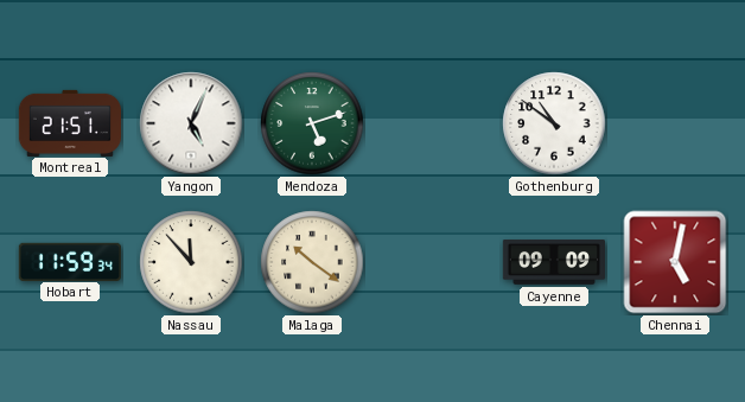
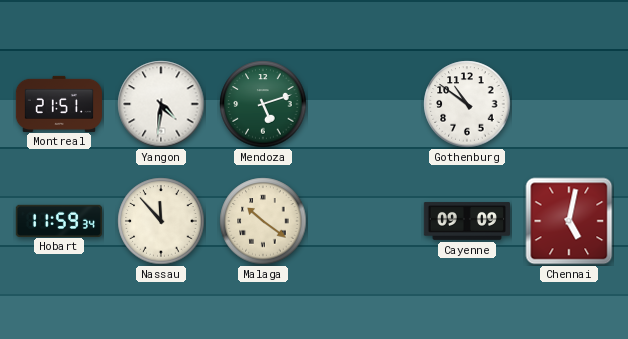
Yangon: 5:04 -> 4:31 (161, 104)
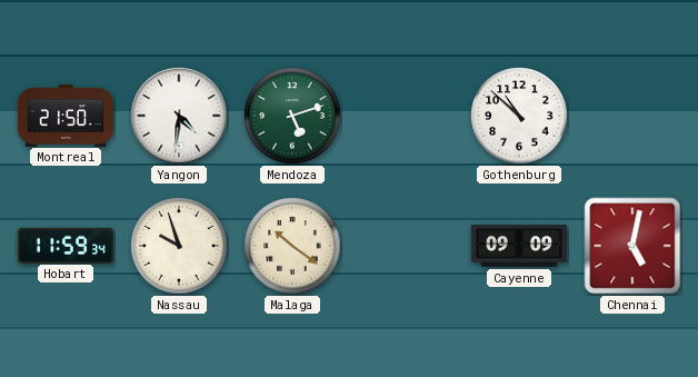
Montreal: 21:51 -> 21:50 (64, 115)
Gothenburg: 10:51 -> 10:52 (519, 116)
Nassau: 11:53 -> 9:57 (179, 246)
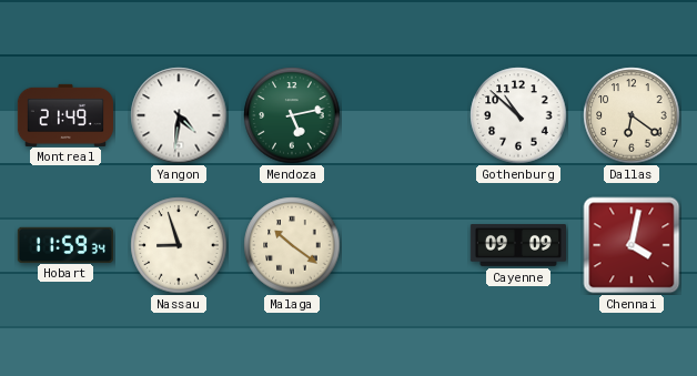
Montreal: 21:50 -> 21:49 (64, 114)
Mendoza: 5:12 -> 5:13 (292, 115)
Dallas: none -> 6:21 (632, 115)
Nassau: 9:57 -> 8:57 (179, 245)
Chennai: 5:02 -> 4:02 (632, 245)
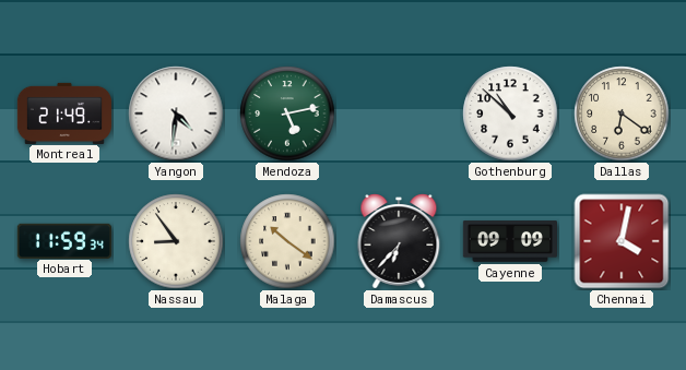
Nassau: 8:57 -> 8:54 (176, 241)
Damascus: none -> 6:37 (399, 241)
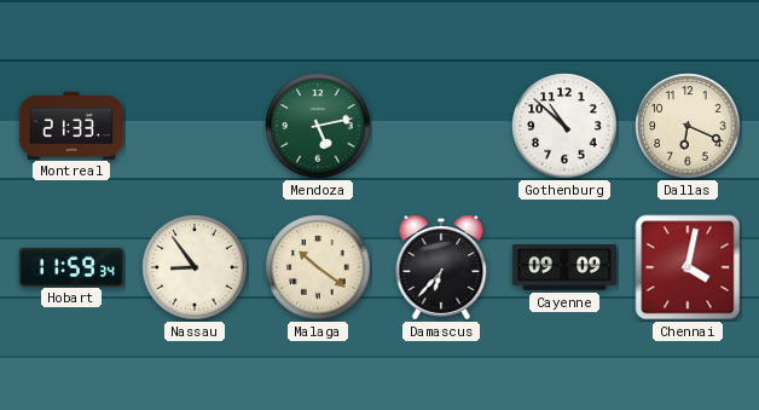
Montreal: 21:49 -> 21:33 (70, 125)
Yangon: 4:31 -> none (176, 114)
Dallas: 6:21 -> 6:19 (688, 126)
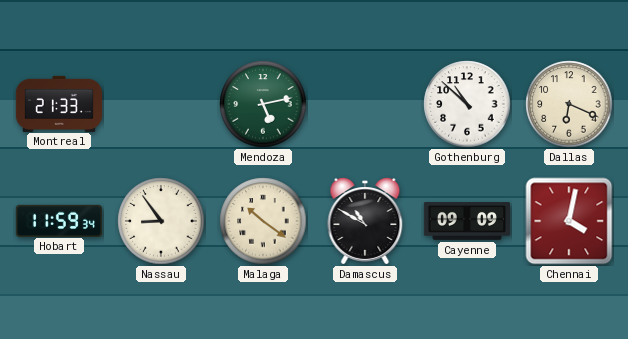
Damascus: 6:37 -> 10:50 (365, 221)
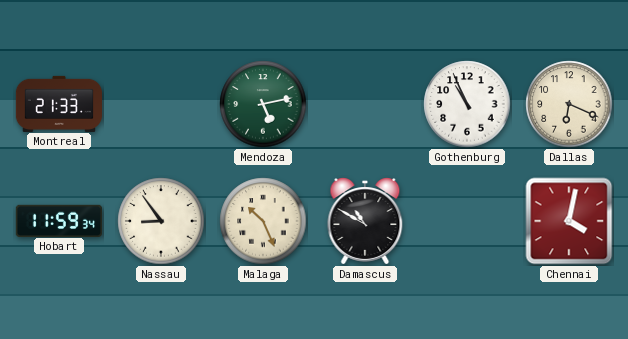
Gothenburg: 10:52 -> 10:56 (467, 104)
Malaga: 10:21 -> 10:26 (263, 221)
Cayenne: 09:09 -> none (466, 221)
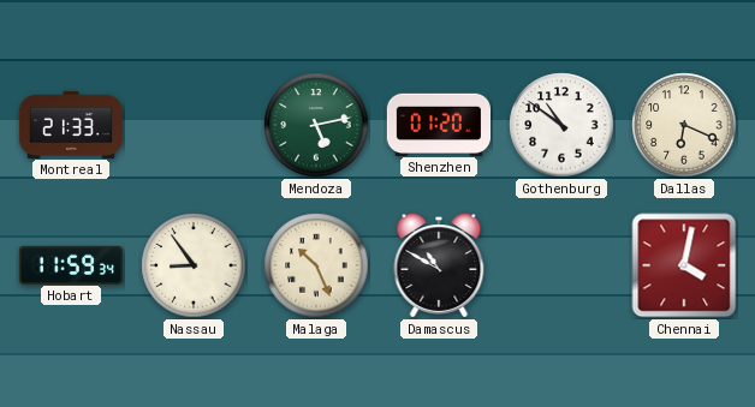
Shenzhen: none -> 01:20 (438, 124)
Gothenburg: 10:56 -> 10:51 (561, 125)
